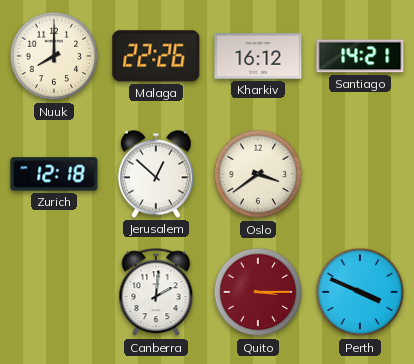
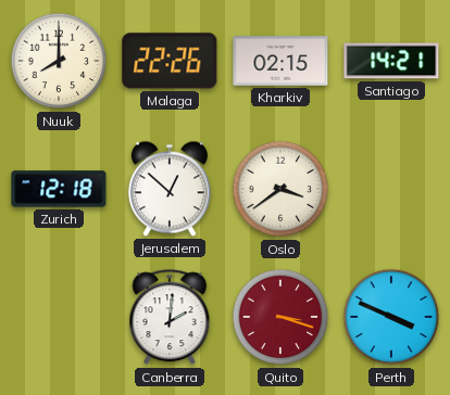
Kharkiv: 16:12 -> 02:15 (280, 61)
Quito: 3:15 -> 3:18 (280, 317)
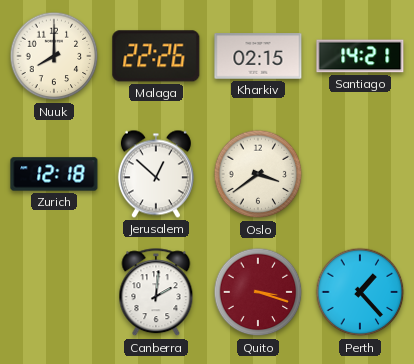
Perth: 3:49 -> 1:23 (360, 292)
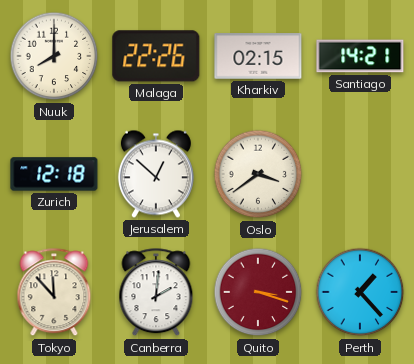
Tokyo: none -> 11:53 (54, 293)
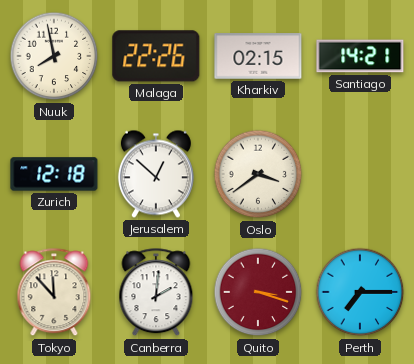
Nuuk: 8:00 -> 7:58 (54, 56)
Perth: 1:23 -> 7:15 (360, 292)
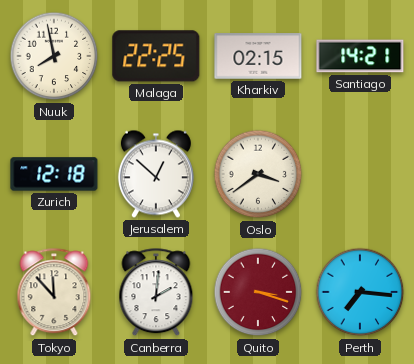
Malaga: 22:26 -> 22:25 (156, 56)
Perth: 7:15 -> 7:16 (360, 292)
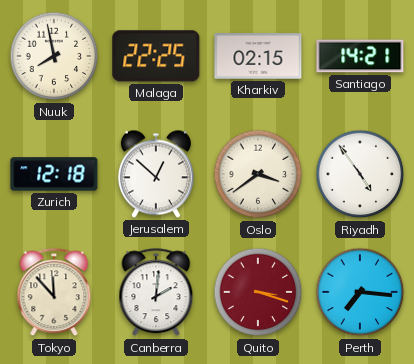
Riyadh: none -> 4:54 (360, 174)
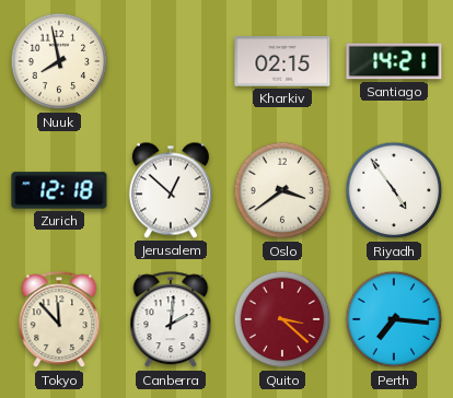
Malaga: 22:25 -> none (156, 56)
Quito: 3:18 -> 3:22 (282, 319)
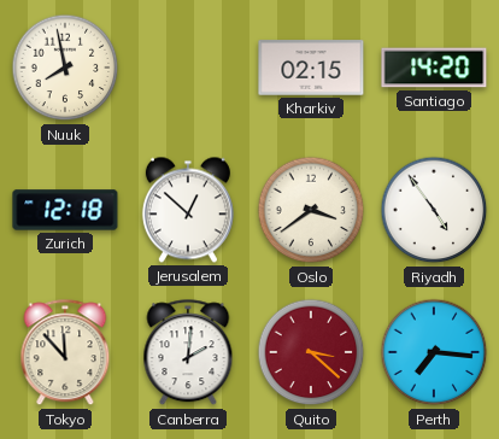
Santiago: 14:21 -> 14:20 (434, 68)
